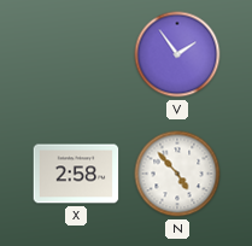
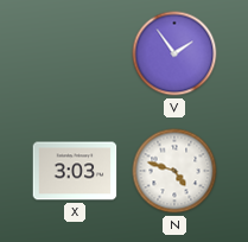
X: 2:58 -> 3:03 (75, 171)
N: 4:53 -> 4:48 (174, 171)
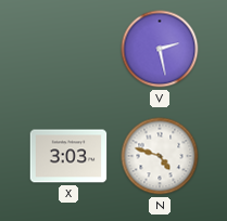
V: 1:54 -> 2:28 (160, 49)
